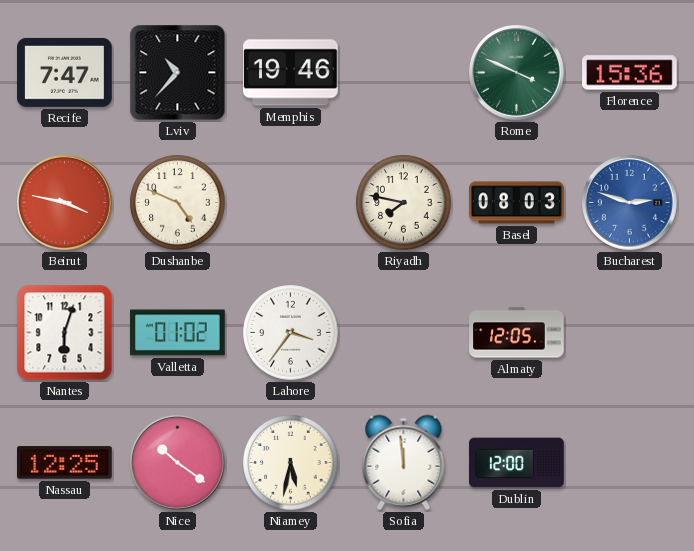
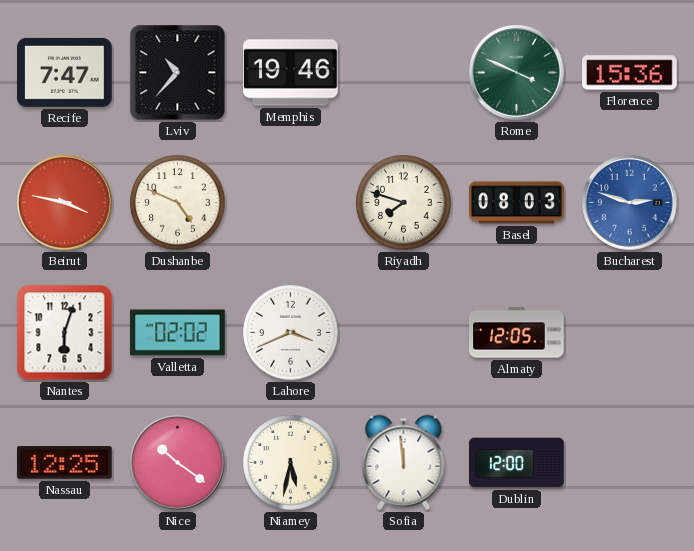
Riyadh: 7:47 -> 7:48 (404, 203)
Valletta: 01:02 -> 02:02 (178, 333)
Lahore: 3:36 -> 3:41 (291, 333)
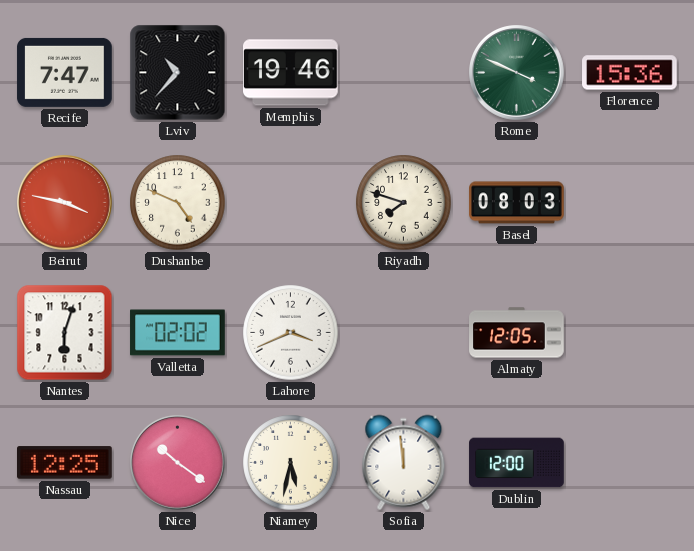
Bucharest: 2:48 -> none (630, 203)
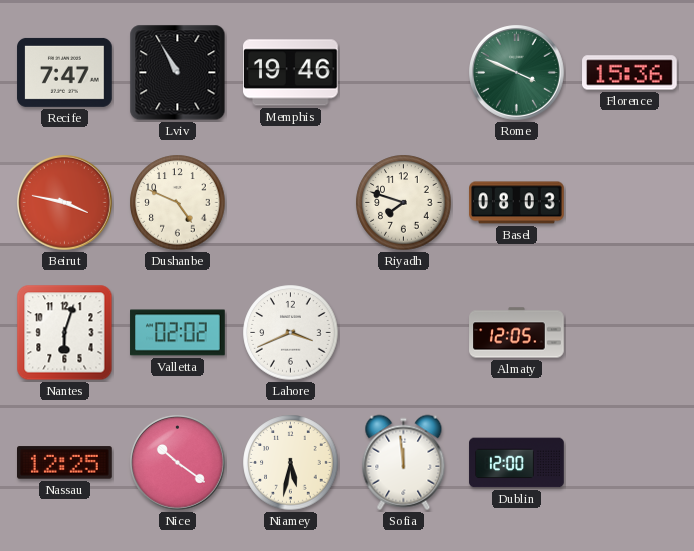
Lviv: 10:37 -> 10:55 (178, 73)
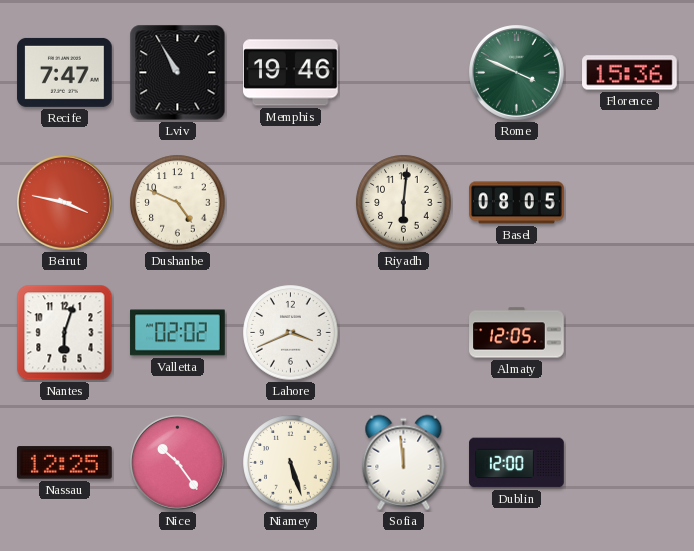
Riyadh: 7:48 -> 6:01 (404, 203)
Basel: 08:03 -> 08:05 (517, 203)
Nice: 10:21 -> 10:24 (178, 463)
Niamey: 5:32 -> 5:27 (291, 463)
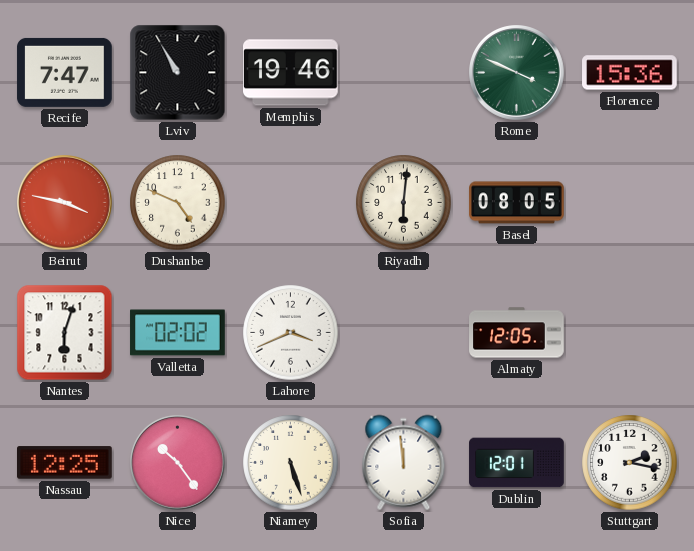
Dublin: 12:00 -> 12:01 (517, 463)
Stuttgart: none -> 2:17 (630, 463)
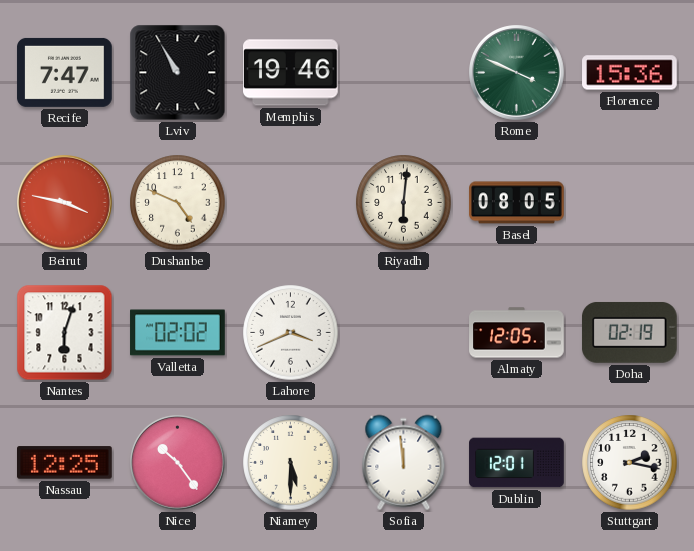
Doha: none -> 02:19 (630, 332)
Niamey: 5:27 -> 5:30 (291, 463)
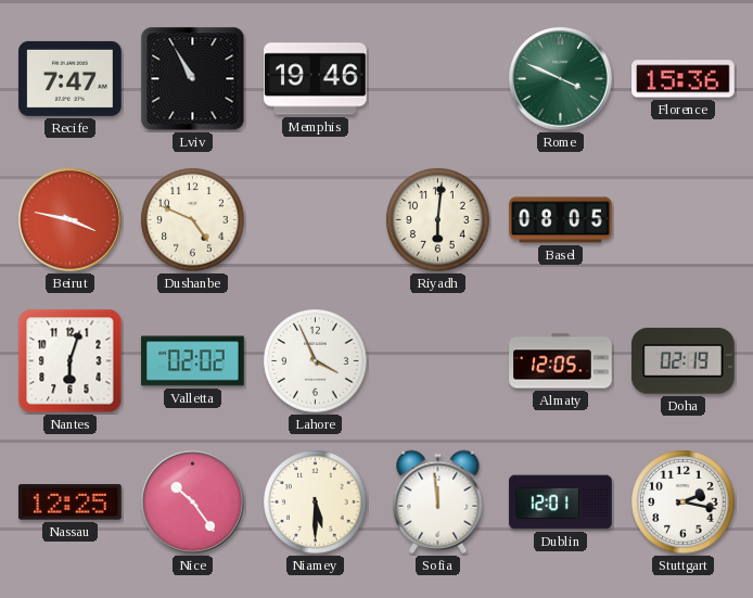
Lahore: 3:41 -> 3:56 (316, 361)
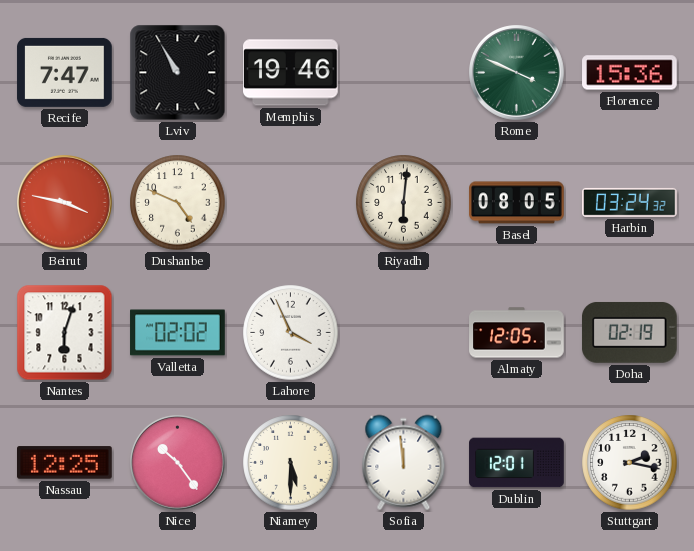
Harbin: none -> 03:24 (630, 202)
